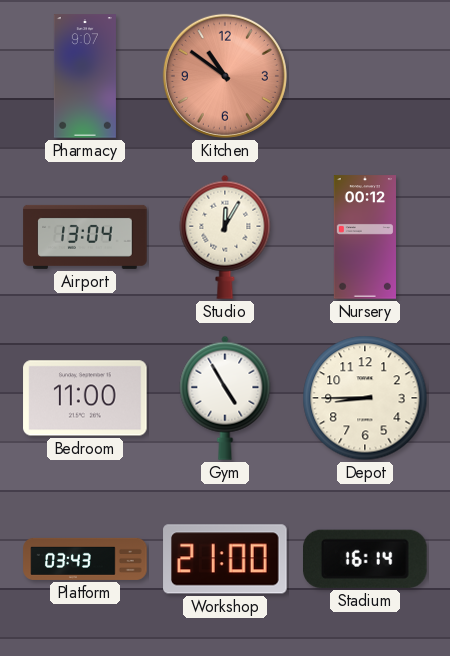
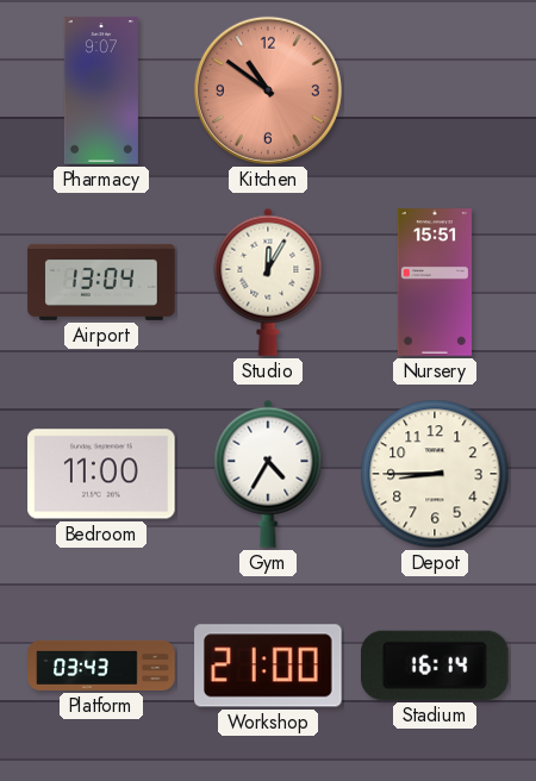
Nursery: 00:12 -> 15:51 (435, 282)
Gym: 4:55 -> 4:35 (268, 474)
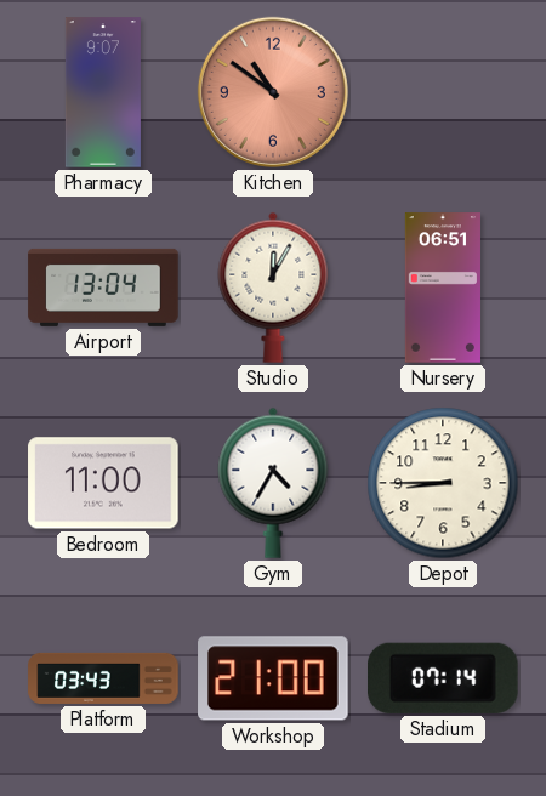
Nursery: 15:51 -> 06:51 (443, 288)
Stadium: 16:14 -> 07:14 (444, 678)
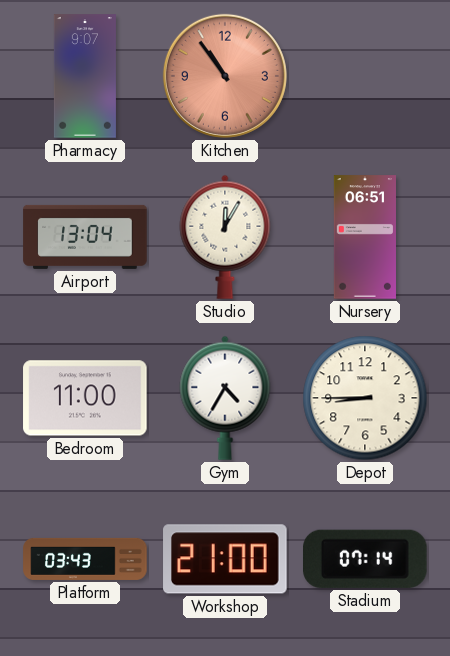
Kitchen: 10:51 -> 10:54 (225, 76)
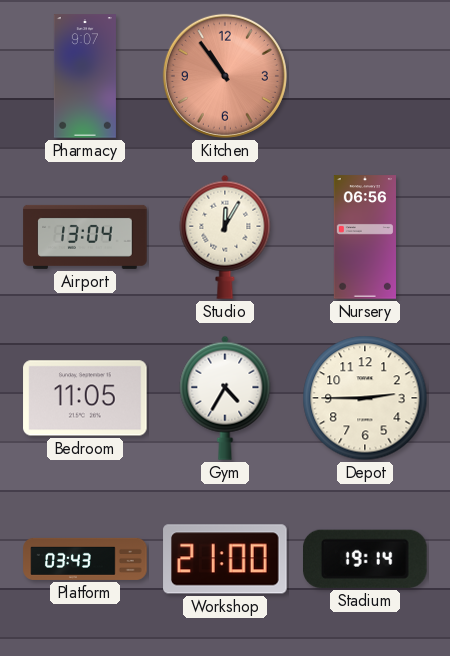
Nursery: 06:51 -> 06:56 (365, 237)
Bedroom: 11:00 -> 11:05 (85, 398)
Depot: 8:45 -> 2:45 (365, 398)
Stadium: 07:14 -> 19:14 (366, 559)
